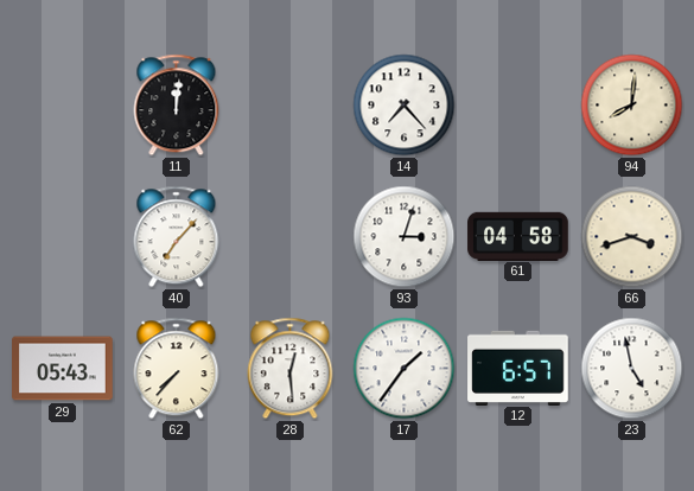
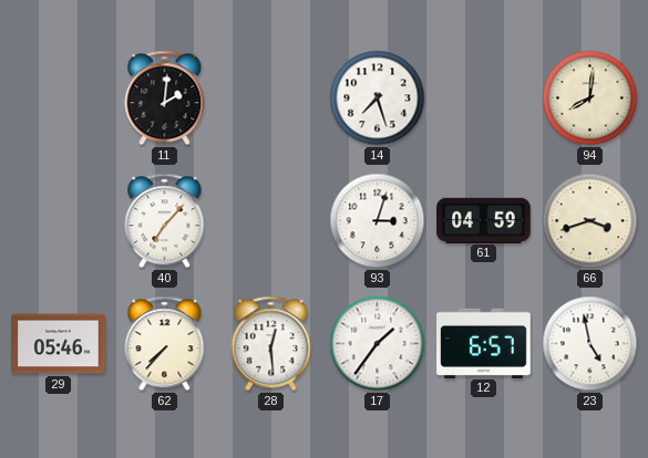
11: 12:01 -> 2:01 (165, 98)
14: 7:23 -> 7:27 (378, 98)
61: 04:58 -> 04:59 (484, 220)
29: 05:43 -> 05:46 (59, 344)
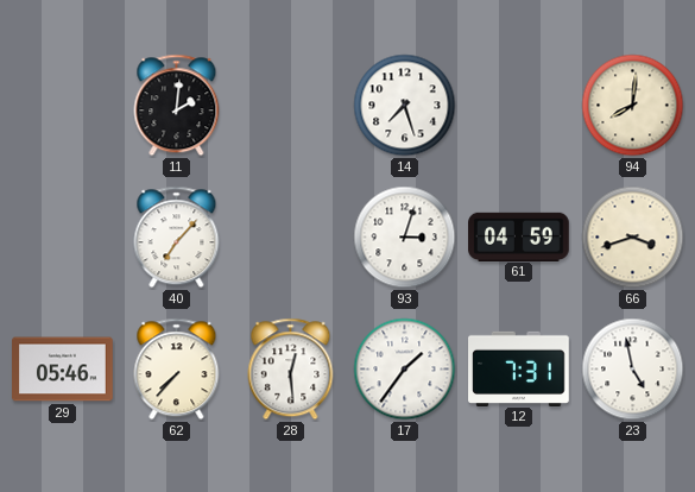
12: 6:57 -> 7:31 (519, 368)
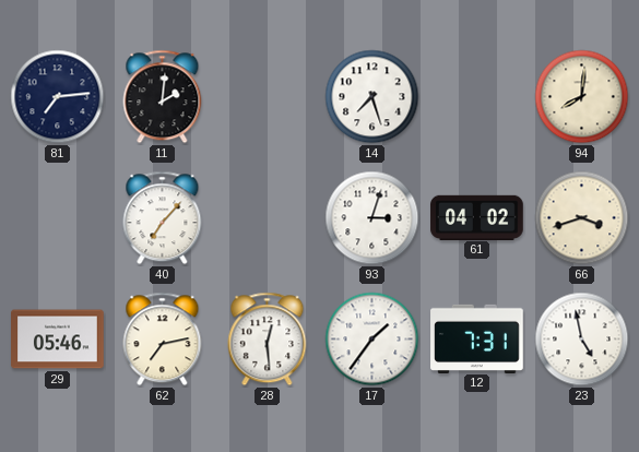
81: none -> 7:14 (58, 97)
61: 04:59 -> 04:02 (477, 217)
62: 7:37 -> 7:13 (163, 340)
